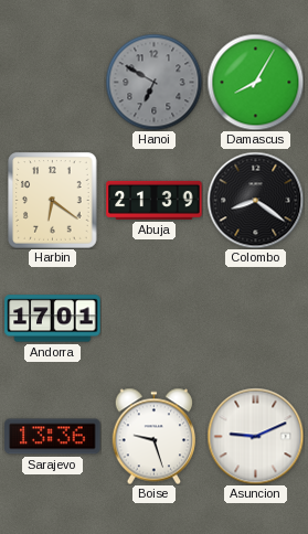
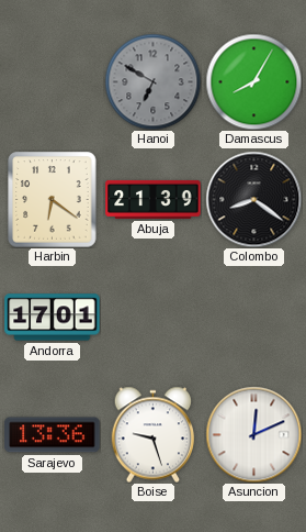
Asuncion: 9:11 -> 12:11 (253, 434)
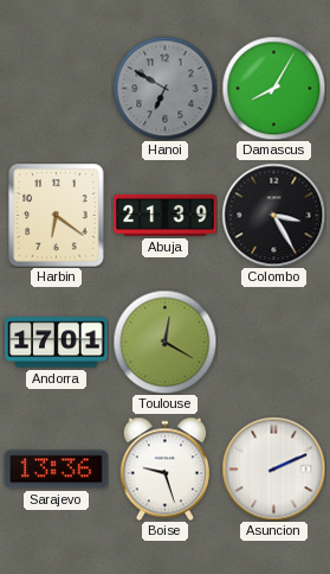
Colombo: 8:21 -> 3:25 (273, 215)
Toulouse: none -> 12:20 (164, 342)
Asuncion: 12:11 -> 2:11 (273, 468)
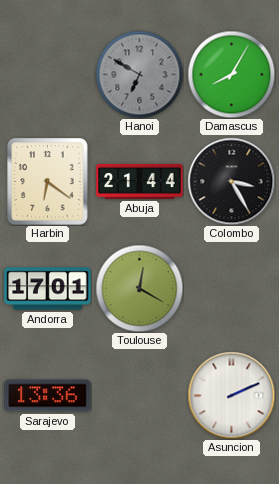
Abuja: 21:39 -> 21:44 (140, 181)
Boise: 9:27 -> none (166, 468)
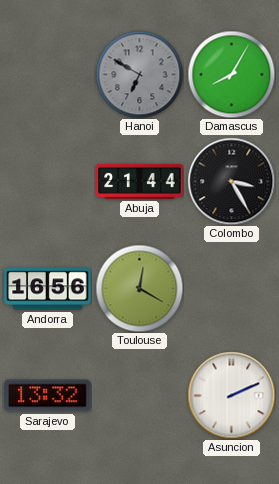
Harbin: 6:21 -> none (48, 182)
Andorra: 17:01 -> 16:56 (48, 289)
Sarajevo: 13:36 -> 13:32 (48, 396)
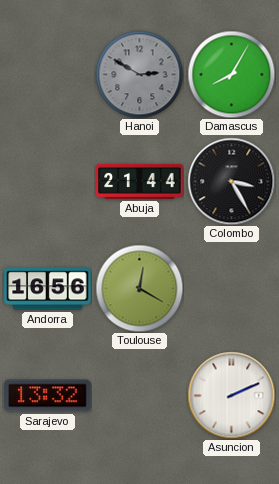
Hanoi: 6:50 -> 2:50 (139, 74)
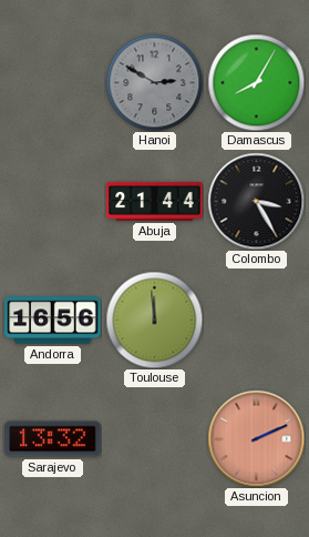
Toulouse: 12:20 -> 11:59 (154, 320)
Asuncion dial: white -> salmon (256, 438)
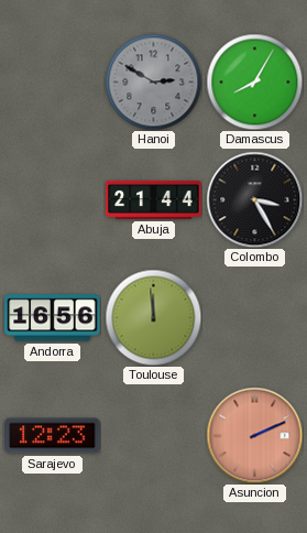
Sarajevo: 13:32 -> 12:23 (53, 436)
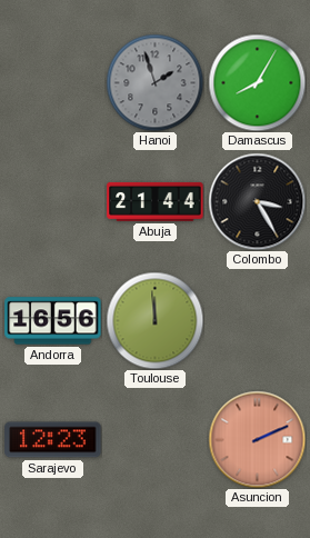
Hanoi: 2:50 -> 1:57 (154, 82)
